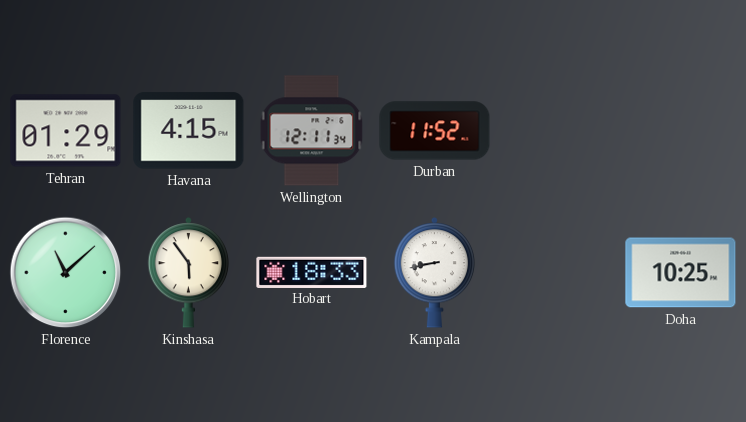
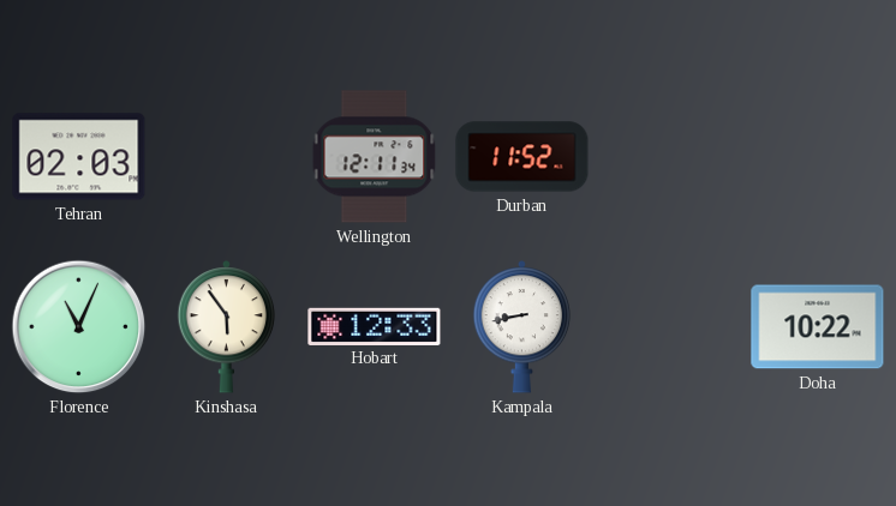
Tehran: 01:29 -> 02:03 (79, 157)
Havana: 4:15 -> none (189, 131)
Florence: 11:08 -> 11:04 (79, 327)
Hobart: 18:33 -> 12:33 (375, 326)
Doha: 10:25 -> 10:22 (818, 327)
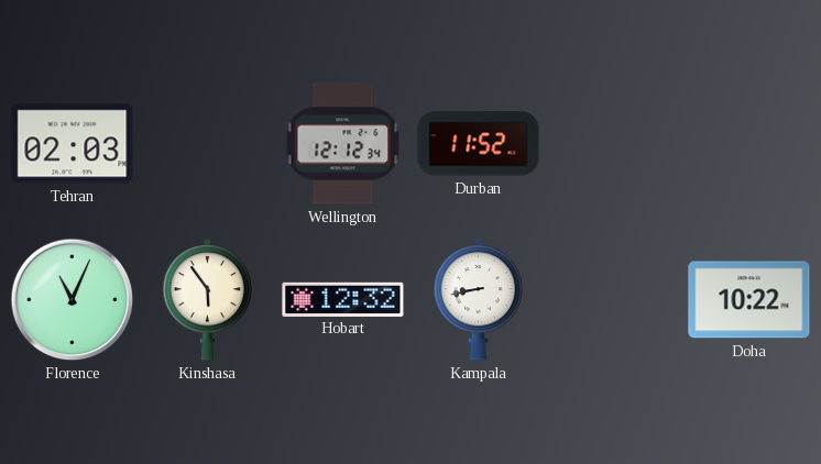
Wellington: 12:11 -> 12:12 (343, 144)
Hobart: 12:33 -> 12:32 (343, 299)
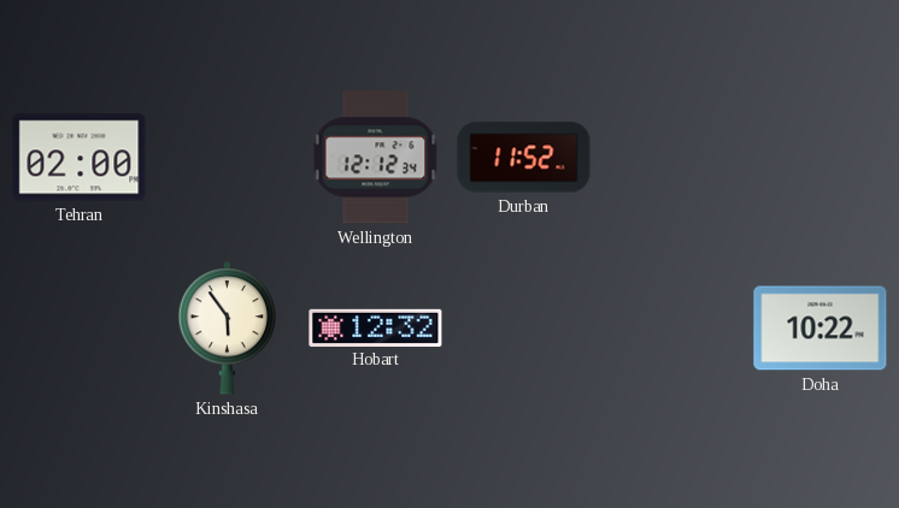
Tehran: 02:03 -> 02:00 (80, 158)
Florence: 11:04 -> none (73, 300)
Kampala: 8:43 -> none (479, 300)
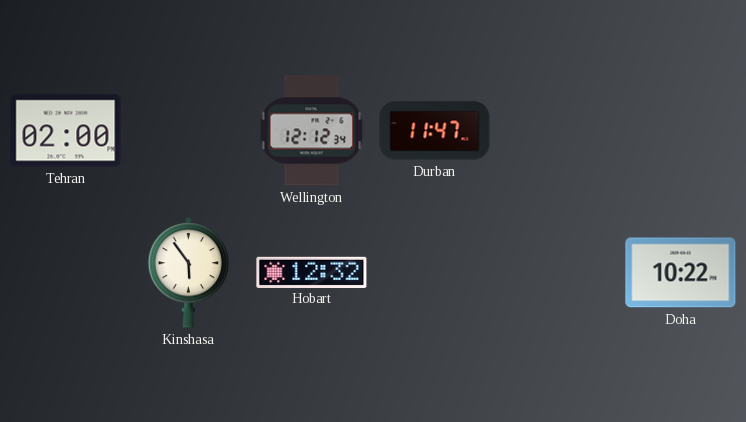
Durban: 11:52 -> 11:47 (435, 131)
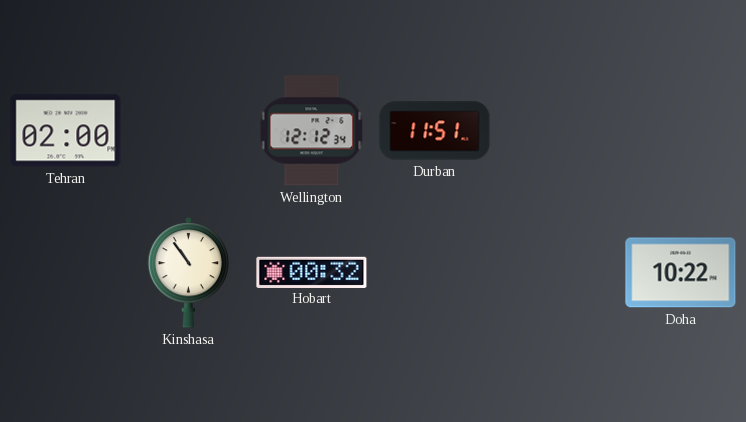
Durban: 11:47 -> 11:51 (435, 131)
Kinshasa: 5:54 -> 10:54 (189, 273)
Hobart: 12:32 -> 00:32 (312, 272)
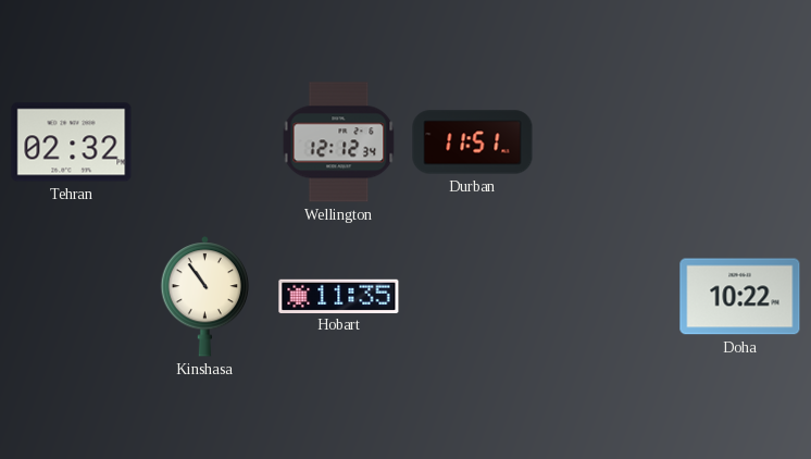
Tehran: 02:00 -> 02:32 (72, 142)
Hobart: 00:32 -> 11:35 (339, 296)
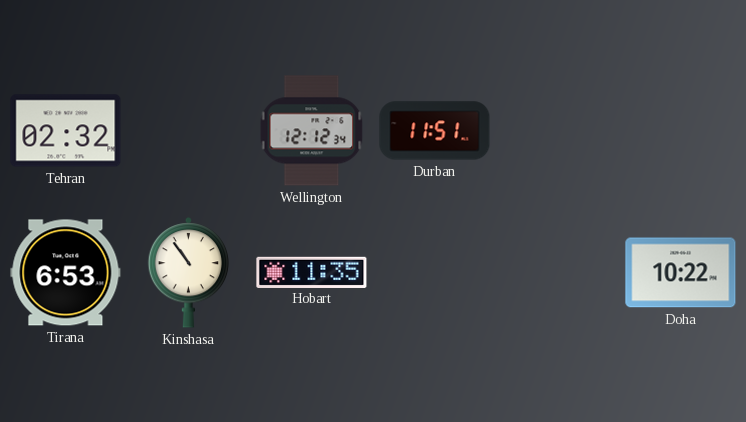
Tirana: none -> 6:53 (66, 273)
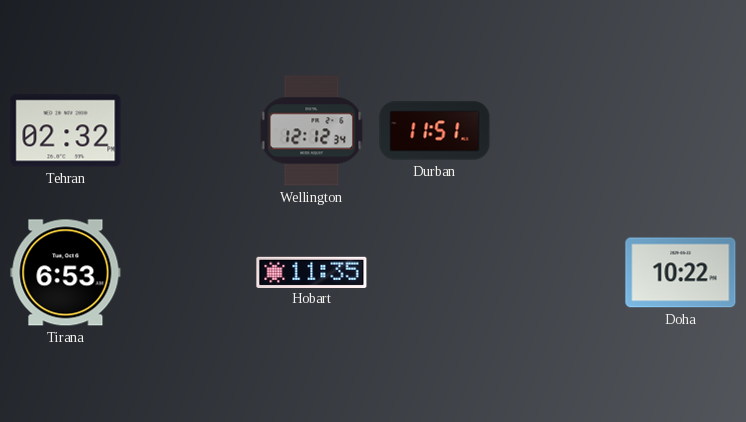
Kinshasa: 10:54 -> none (189, 273)
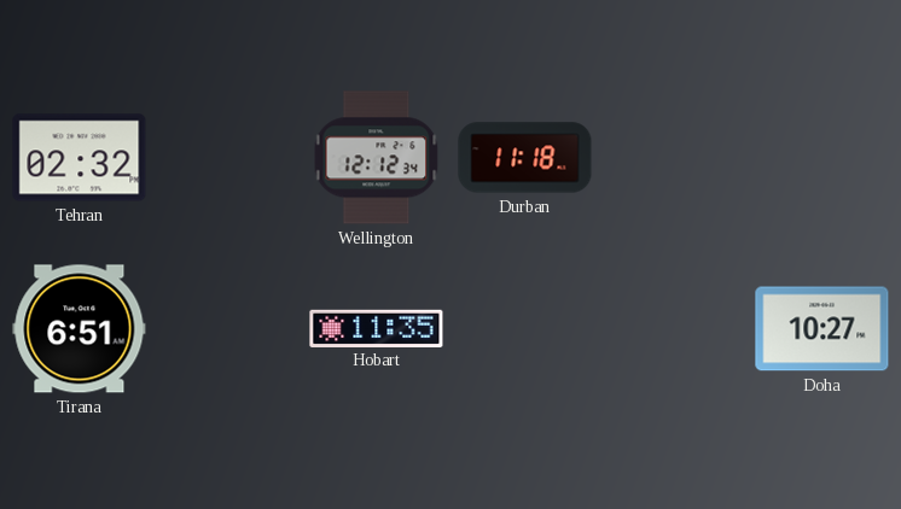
Durban: 11:51 -> 11:18 (525, 158)
Tirana: 6:53 -> 6:51 (80, 329)
Doha: 10:22 -> 10:27 (822, 329)
